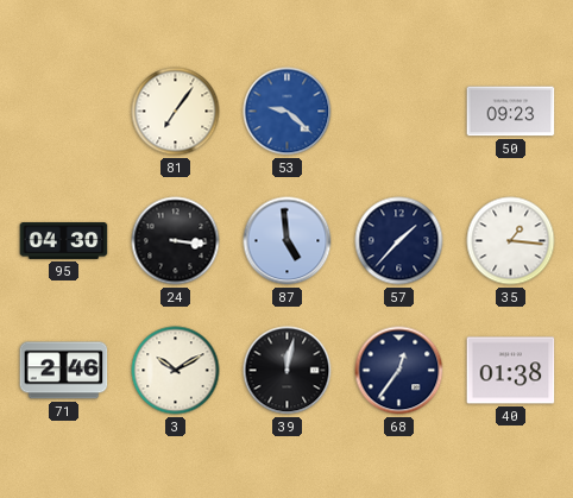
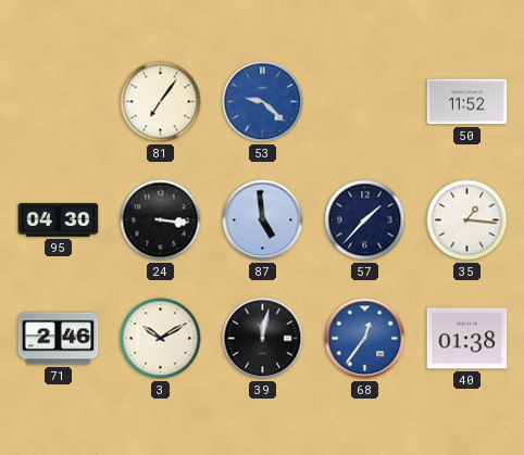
50: 09:23 -> 11:52 (467, 102)
68 dial: navy -> blue (365, 339)
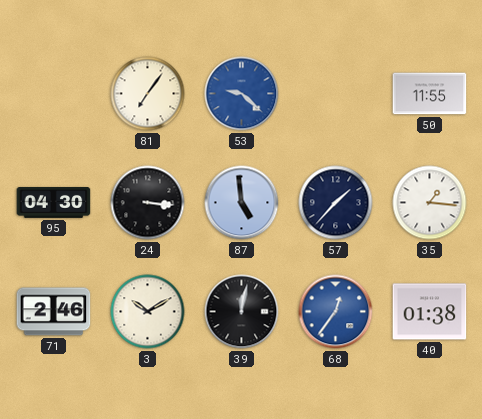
50: 11:52 -> 11:55 (430, 94)
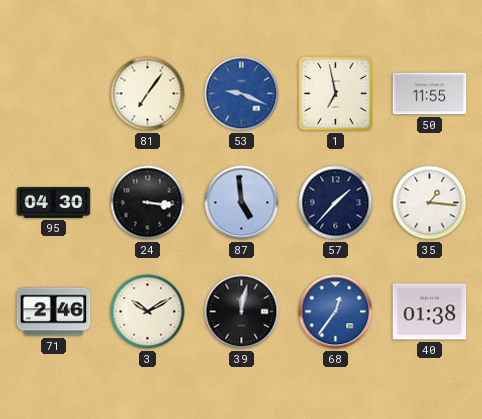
53: 9:22 -> 9:19 (242, 94)
1: none -> 6:58 (336, 94)
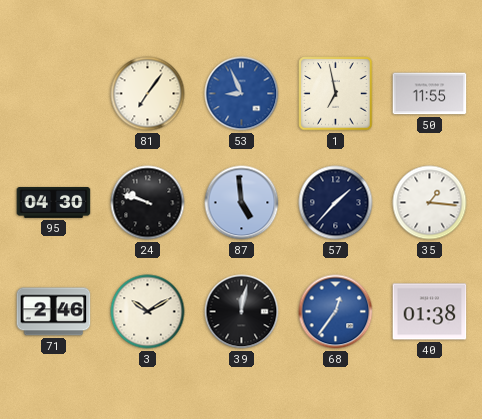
53: 9:19 -> 8:56 (242, 94)
24: 3:16 -> 9:48 (148, 203)
